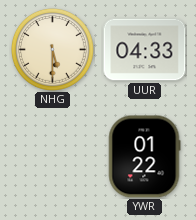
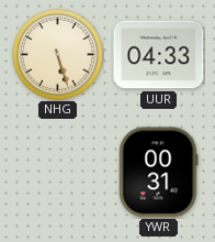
NHG: 5:30 -> 5:27 (57, 54)
YWR: 01:22 -> 00:31 (158, 173)
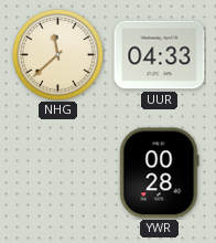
NHG: 5:27 -> 11:38 (57, 54)
YWR: 00:31 -> 00:28 (159, 173)
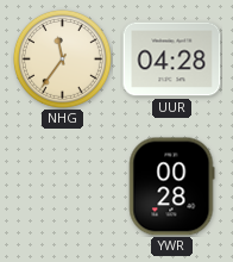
NHG: 11:38 -> 11:36 (62, 58)
UUR: 04:33 -> 04:28 (172, 60)
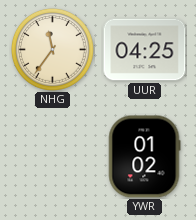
UUR: 04:28 -> 04:25 (145, 50)
YWR: 00:28 -> 01:02 (144, 157)
